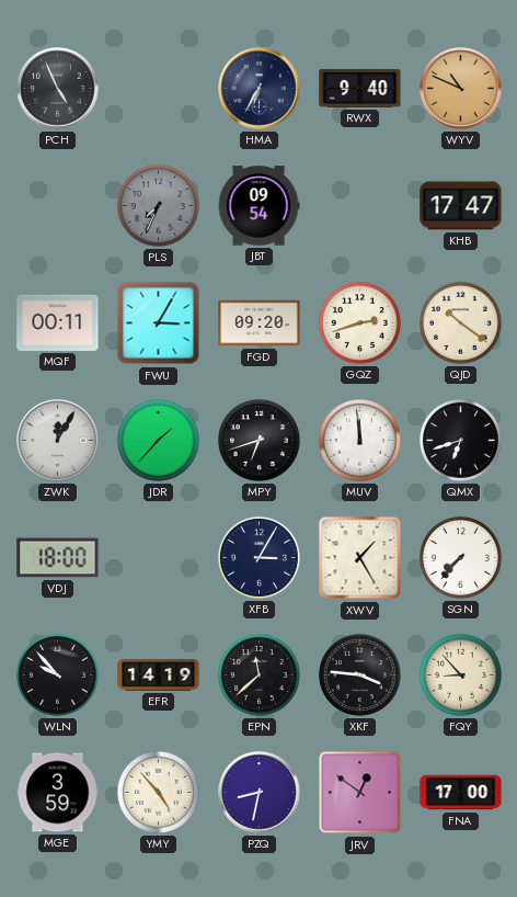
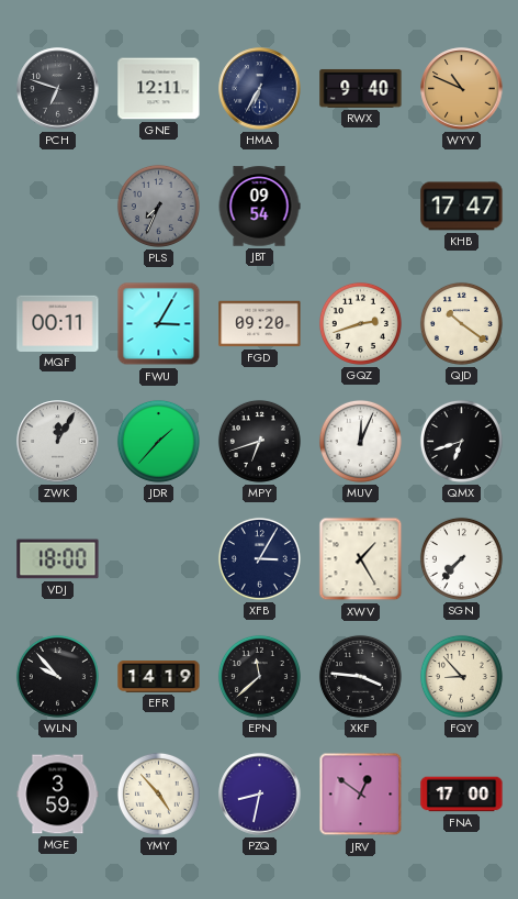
PCH: 4:56 -> 6:48 (58, 89)
GNE: none -> 12:11 (159, 89)
MUV: 11:59 -> 12:04 (360, 441)
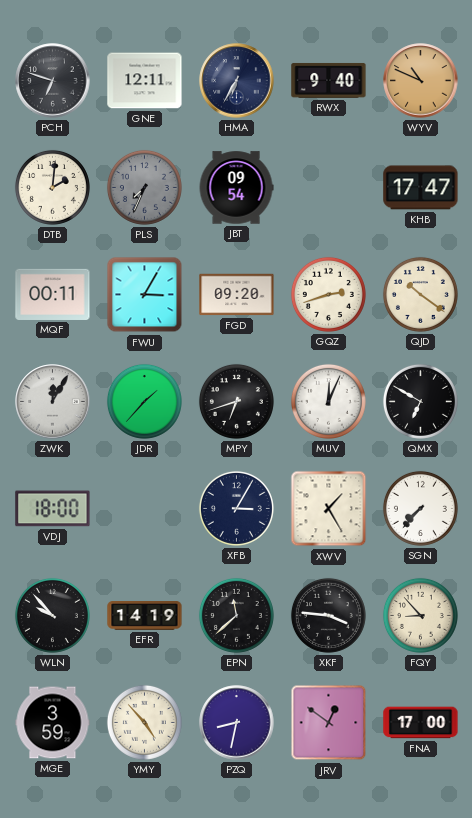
DTB: none -> 2:01 (52, 187)
QMX: 6:42 -> 6:50 (420, 401)
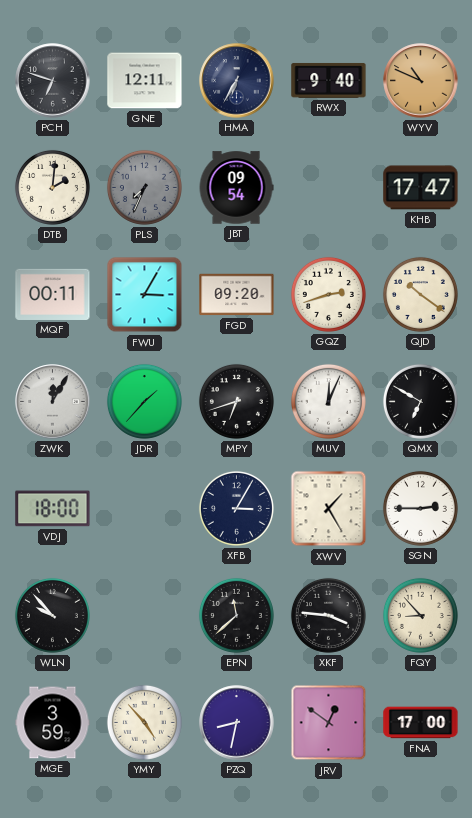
SGN: 7:37 -> 2:45 (420, 508)
EFR: 14:19 -> none (145, 616)
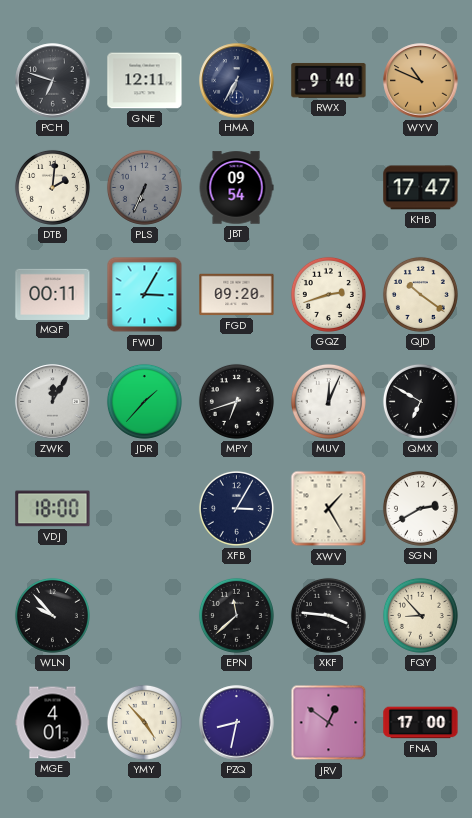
PLS: 7:34 -> 6:34 (144, 187)
SGN: 2:45 -> 2:40 (420, 508)
MGE: 3:59 -> 4:01 (53, 723)
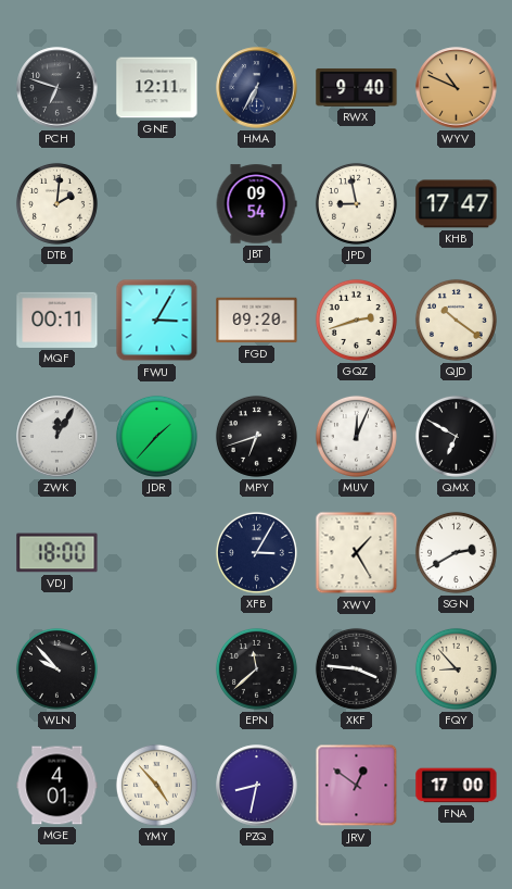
PLS: 6:34 -> none (144, 187)
JPD: none -> 8:58 (356, 203)
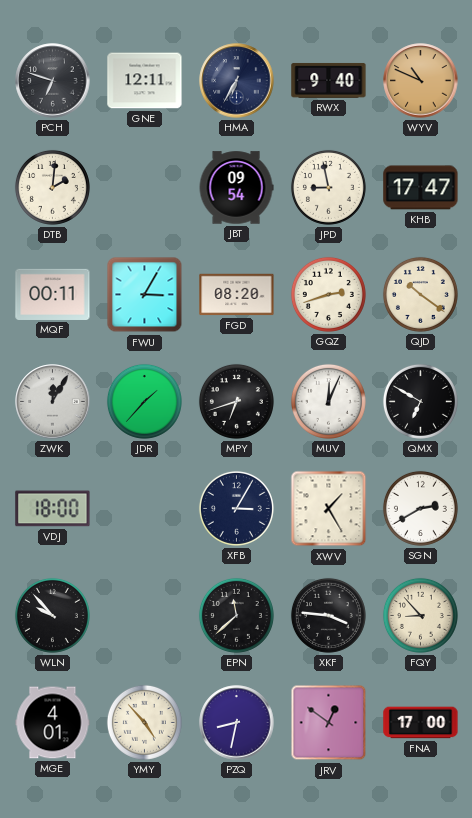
FGD: 09:20 -> 08:20 (237, 295)
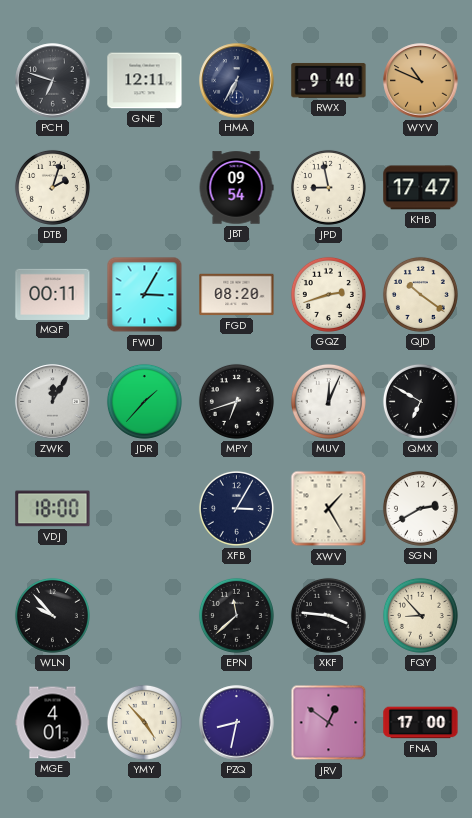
DTB: 2:01 -> 2:03 (52, 187)
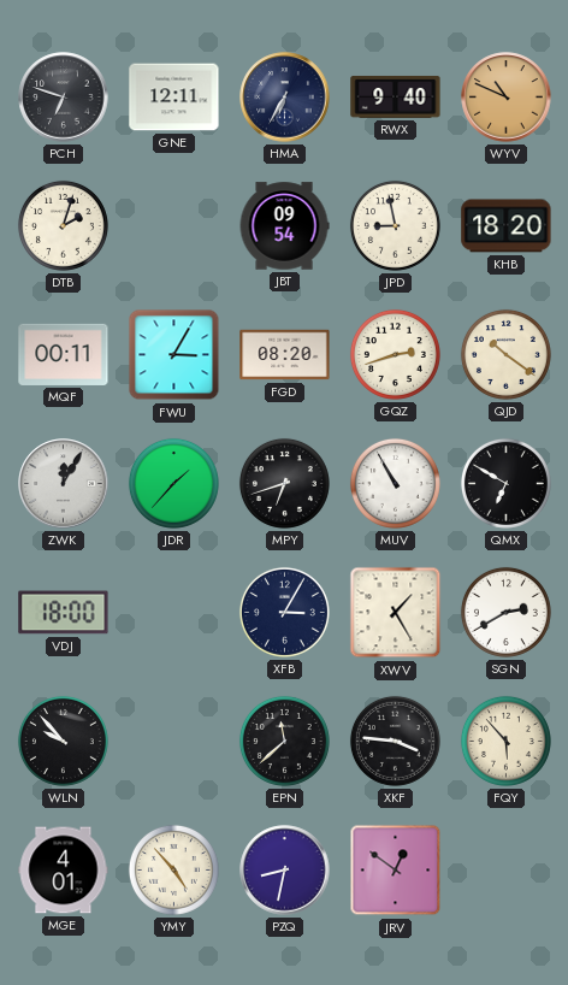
KHB: 17:47 -> 18:20 (507, 226)
MUV: 12:04 -> 10:55 (395, 483)
FQY: 8:53 -> 5:53 (505, 741)
FNA: 17:00 -> none (421, 723)
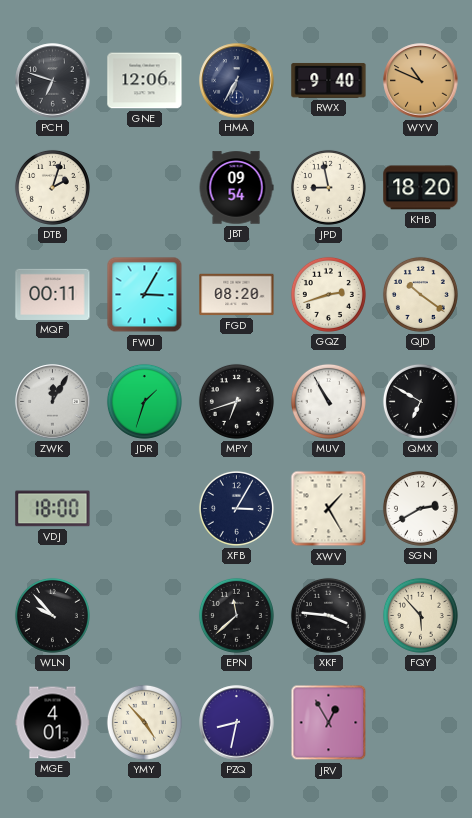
GNE: 12:11 -> 12:06 (145, 81)
JDR: 1:37 -> 1:33 (144, 401)
JRV: 12:51 -> 12:55 (329, 723)
